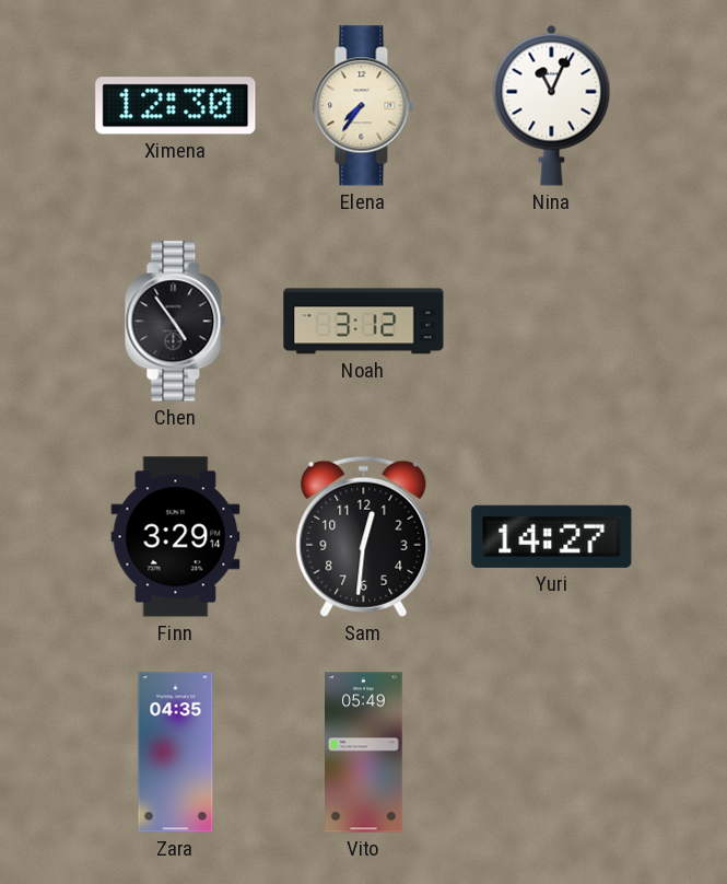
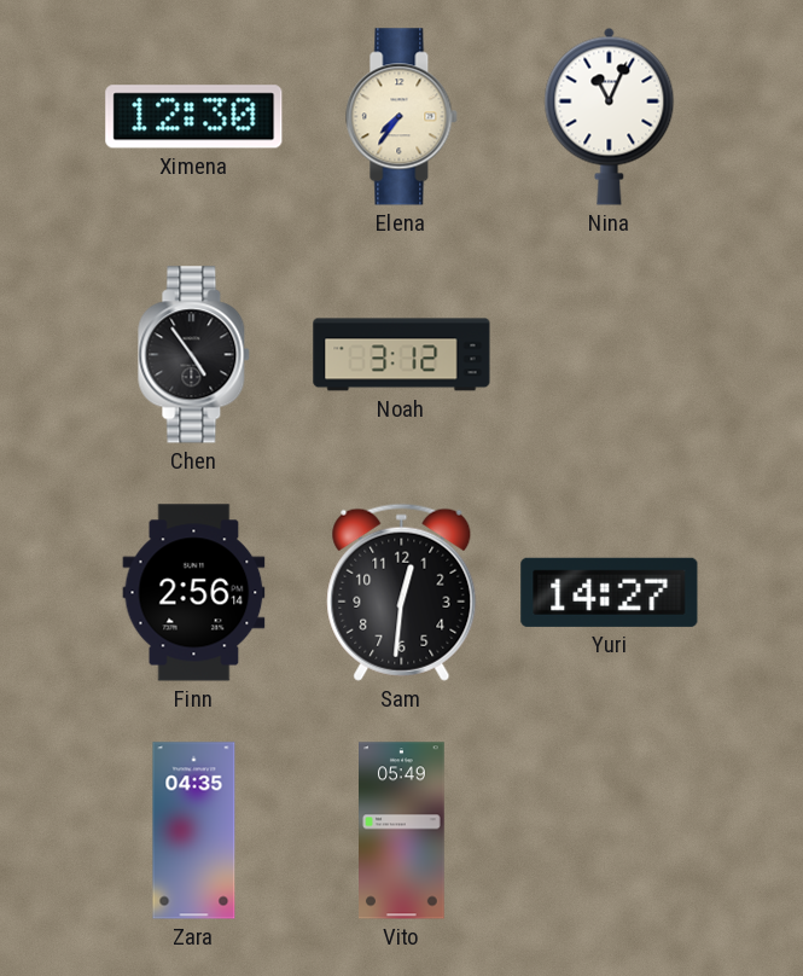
Finn: 3:29 -> 2:56 (194, 593)
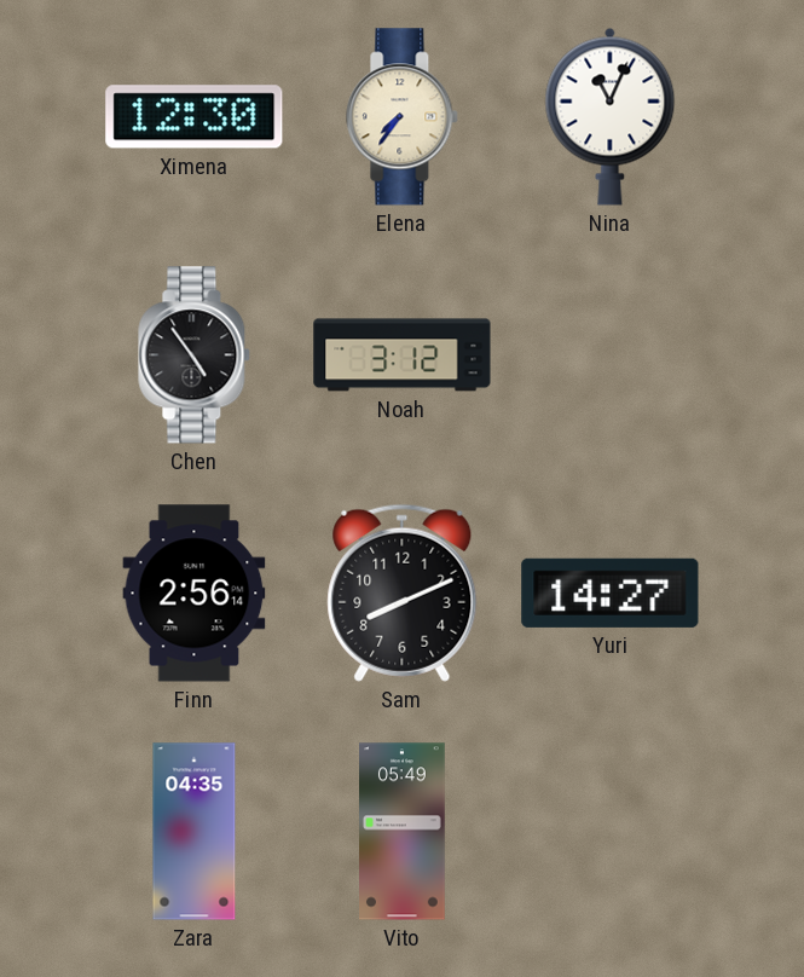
Sam: 12:31 -> 8:11 (403, 592)
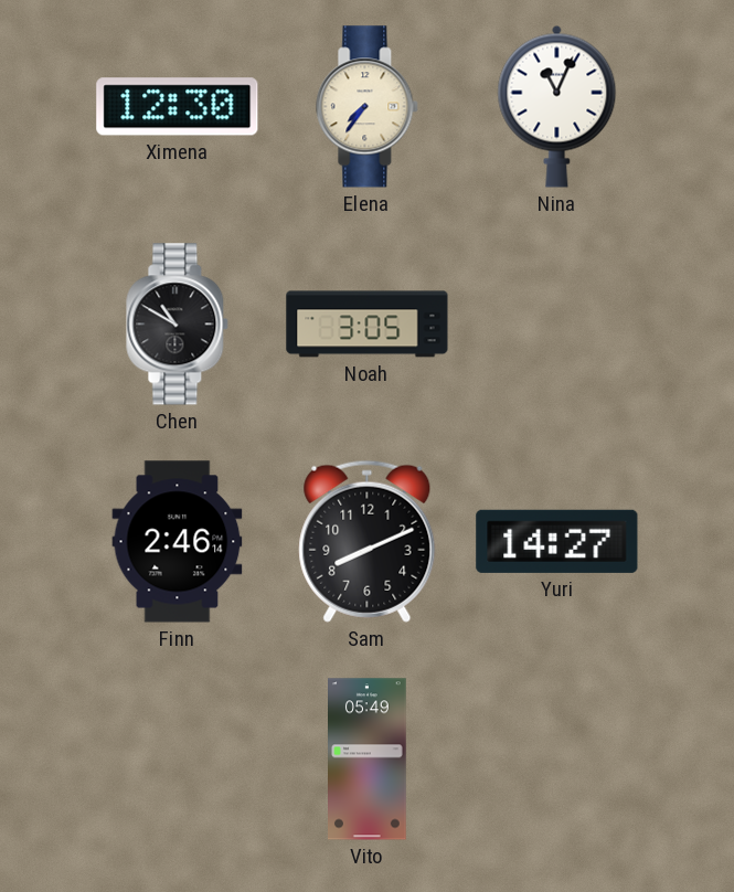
Chen: 4:54 -> 10:50 (178, 325)
Noah: 3:12 -> 3:05 (368, 325)
Finn: 2:56 -> 2:46 (178, 542)
Zara: 04:35 -> none (195, 832)
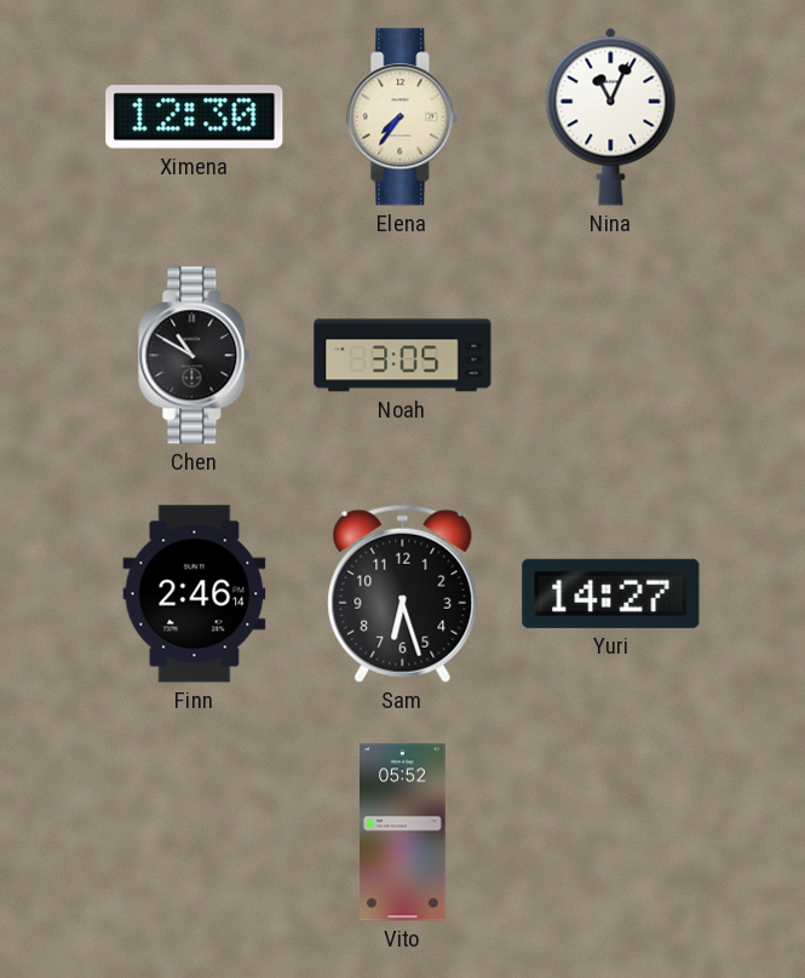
Sam: 8:11 -> 6:27 (403, 593)
Vito: 05:49 -> 05:52 (403, 833)
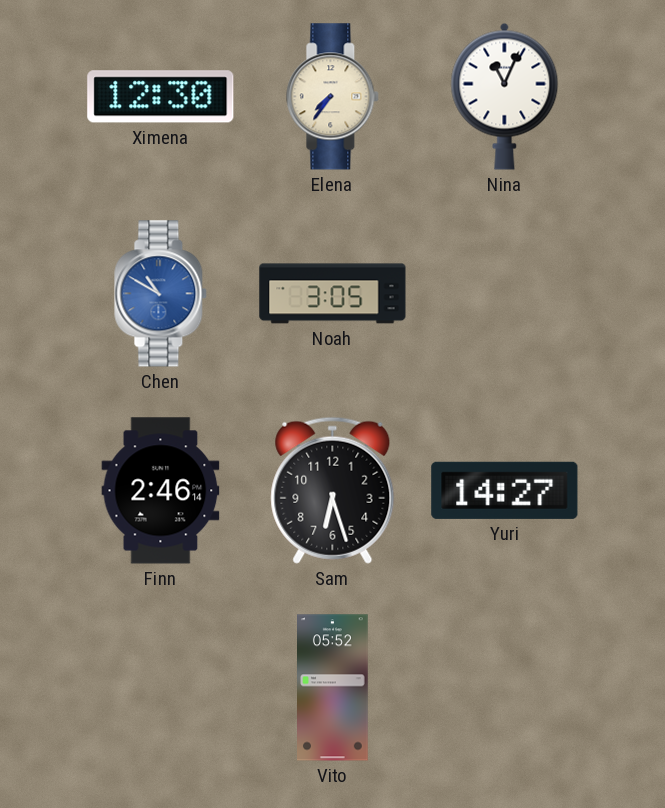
Chen dial: black -> blue (161, 294)
